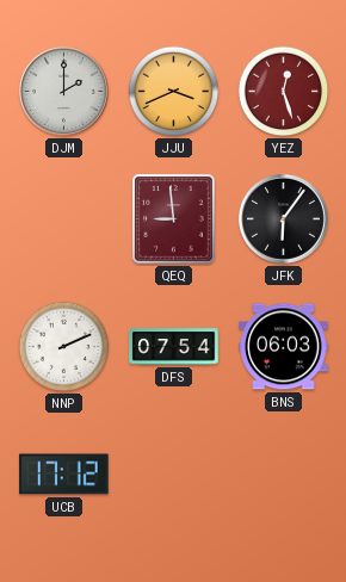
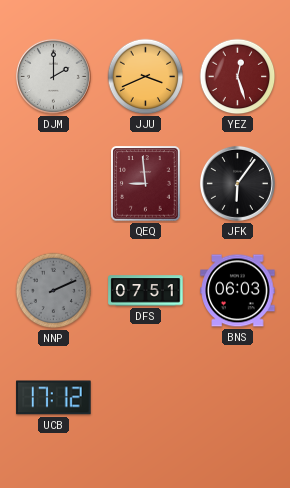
NNP dial: white -> grey (54, 291)
DFS: 07:54 -> 07:51 (146, 291)
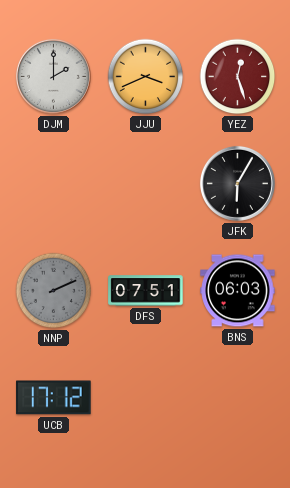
QEQ: 8:59 -> none (146, 184)
JFK: 6:06 -> 6:05 (237, 183)
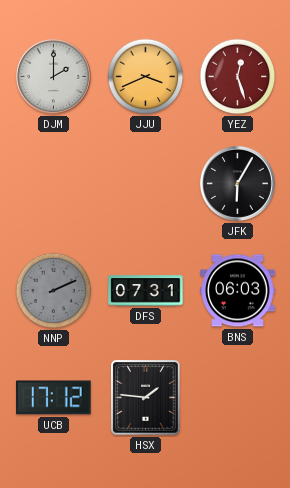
DFS: 07:51 -> 07:31 (146, 291)
HSX: none -> 1:46 (146, 398)
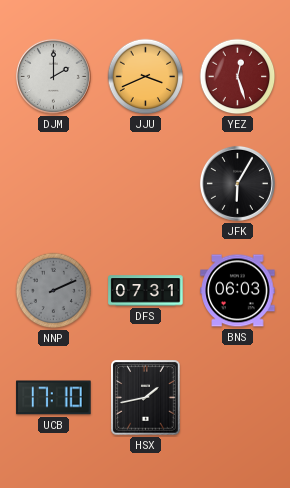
UCB: 17:12 -> 17:10 (54, 398)
HSX: 1:46 -> 1:43 (146, 398)
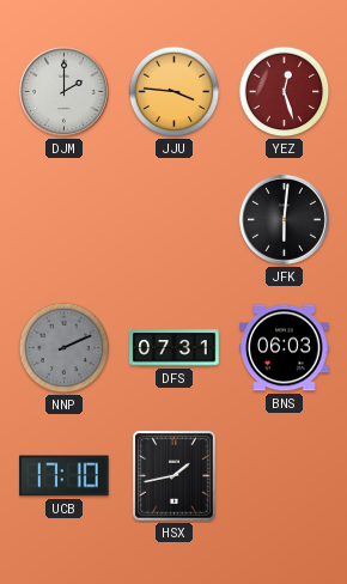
JJU: 3:41 -> 3:46 (175, 92)
JFK: 6:05 -> 6:01 (284, 219)
